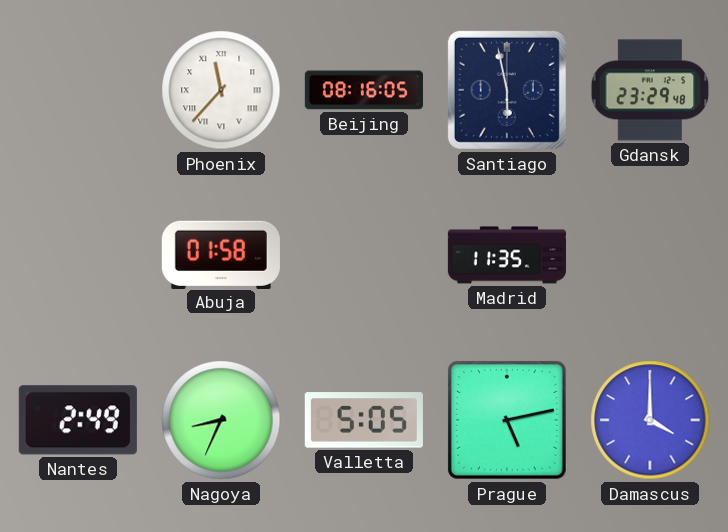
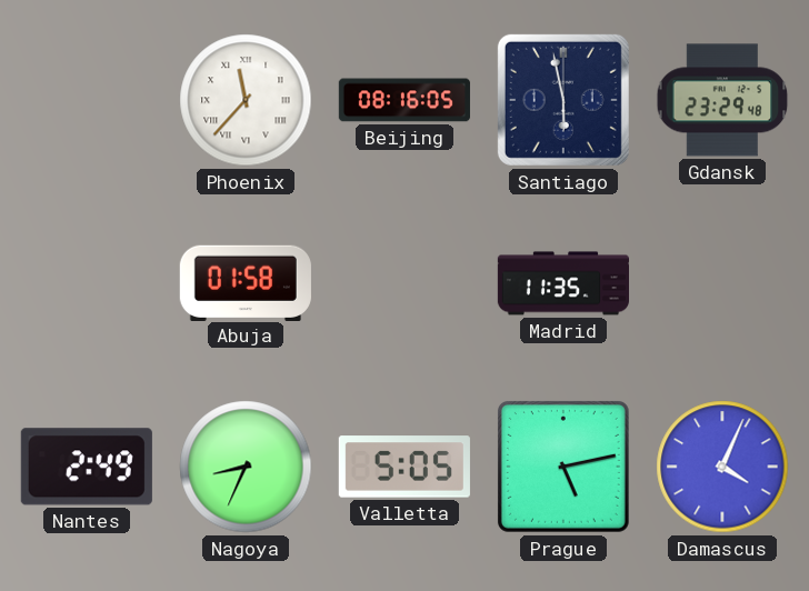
Damascus: 4:00 -> 4:04 (722, 467)
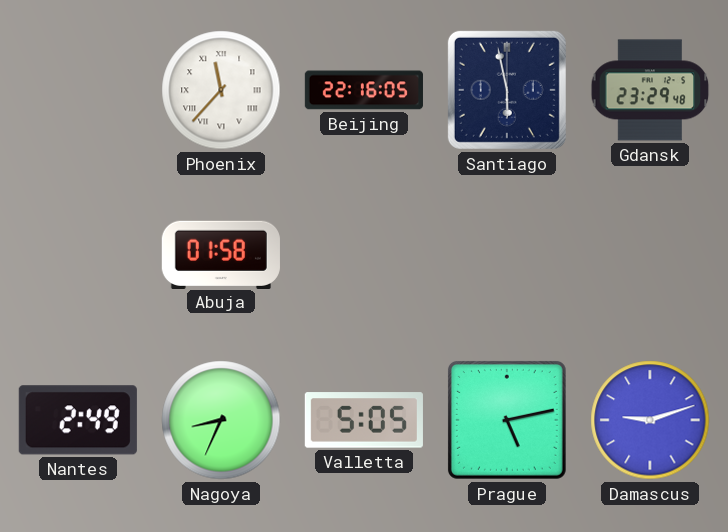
Beijing: 08:16 -> 22:16 (364, 90)
Madrid: 11:35 -> none (562, 283)
Damascus: 4:04 -> 9:12 (650, 420)
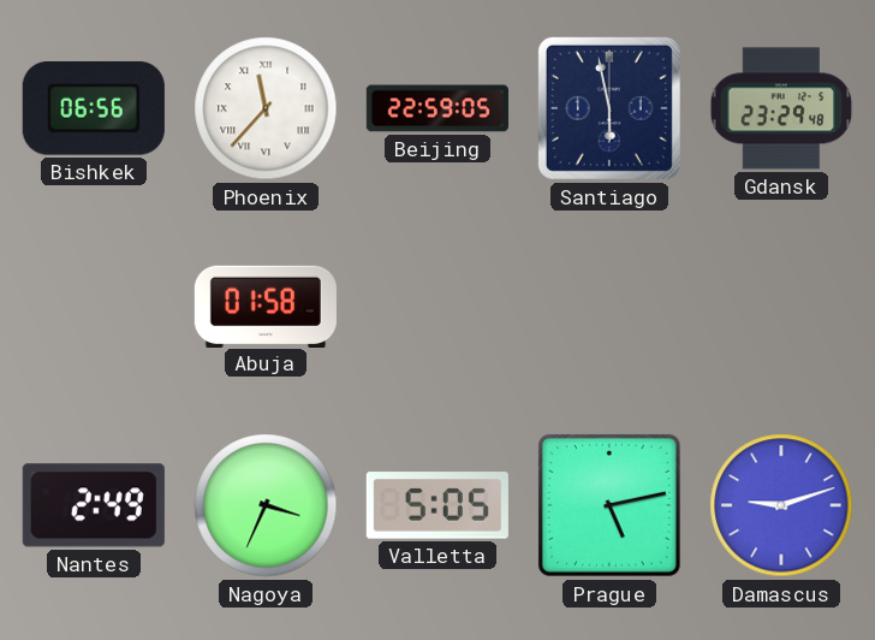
Bishkek: none -> 06:56 (94, 108)
Beijing: 22:16 -> 22:59 (437, 108)
Nagoya: 8:34 -> 3:34 (266, 505)
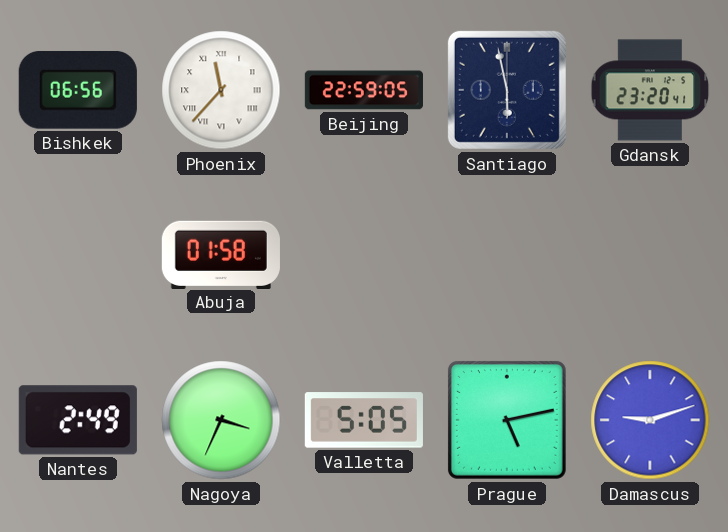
Gdansk: 23:29 -> 23:20 (650, 90)
